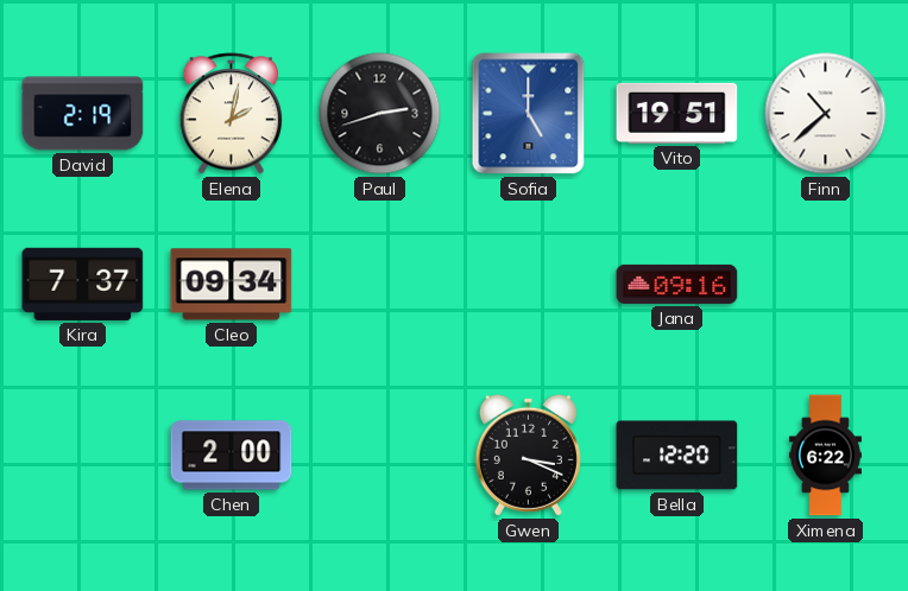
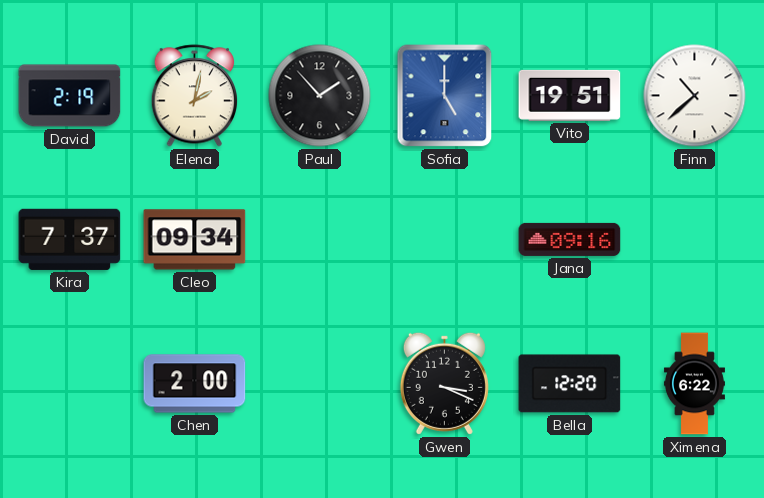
Paul: 2:42 -> 1:53 (320, 96)
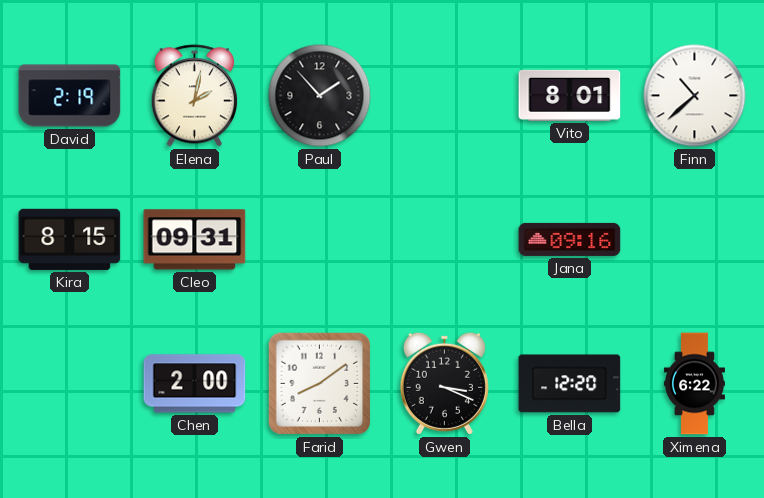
Sofia: 5:00 -> none (445, 96)
Vito: 19:51 -> 8:01 (570, 95)
Kira: 7:37 -> 8:15 (70, 239)
Cleo: 09:34 -> 09:31 (195, 240)
Farid: none -> 8:09 (320, 384)
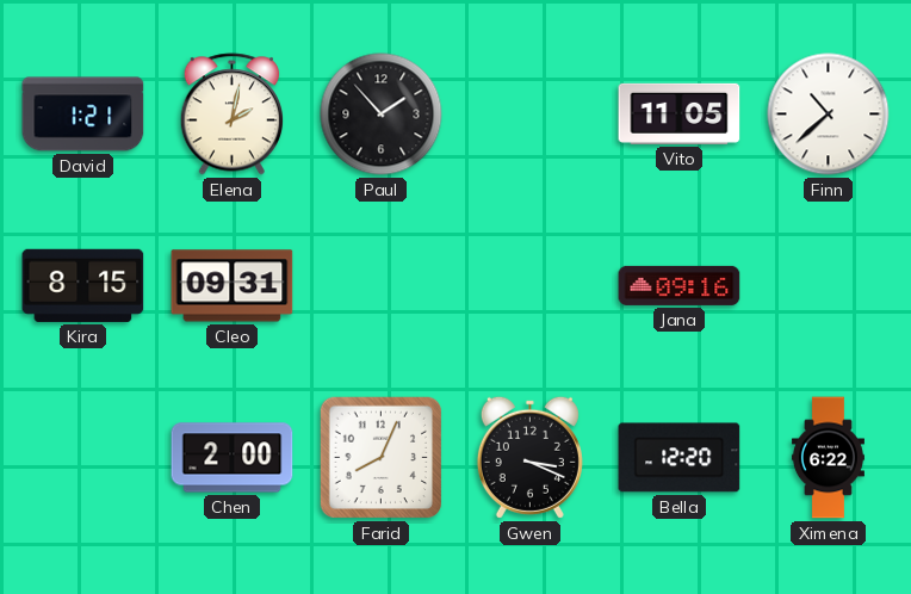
David: 2:19 -> 1:21 (83, 115)
Vito: 8:01 -> 11:05 (680, 113)
Farid: 8:09 -> 8:04 (382, 458)
